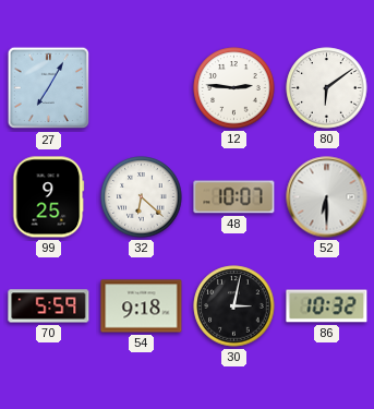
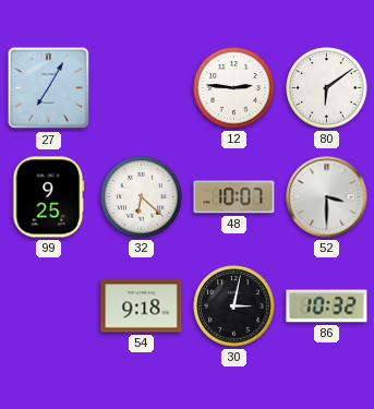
52: 6:30 -> 3:30 (327, 197)
70: 5:59 -> none (49, 306)
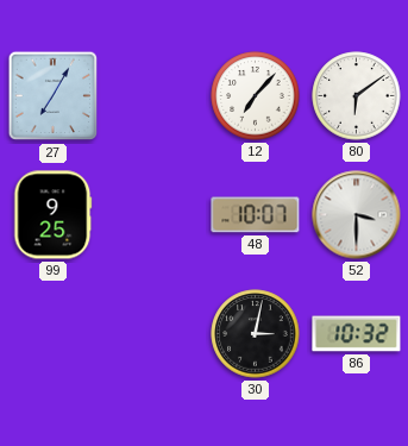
12: 2:46 -> 7:07 (256, 96)
32: 6:22 -> none (142, 197)
54: 9:18 -> none (142, 306)
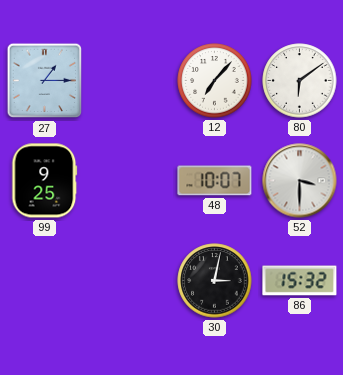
27: 7:05 -> 1:15 (45, 81)
86: 10:32 -> 15:32 (300, 281)
